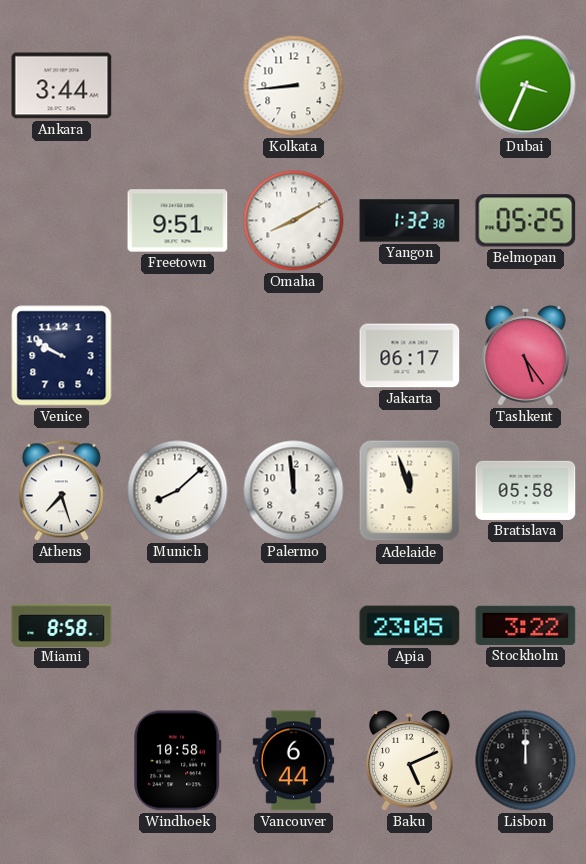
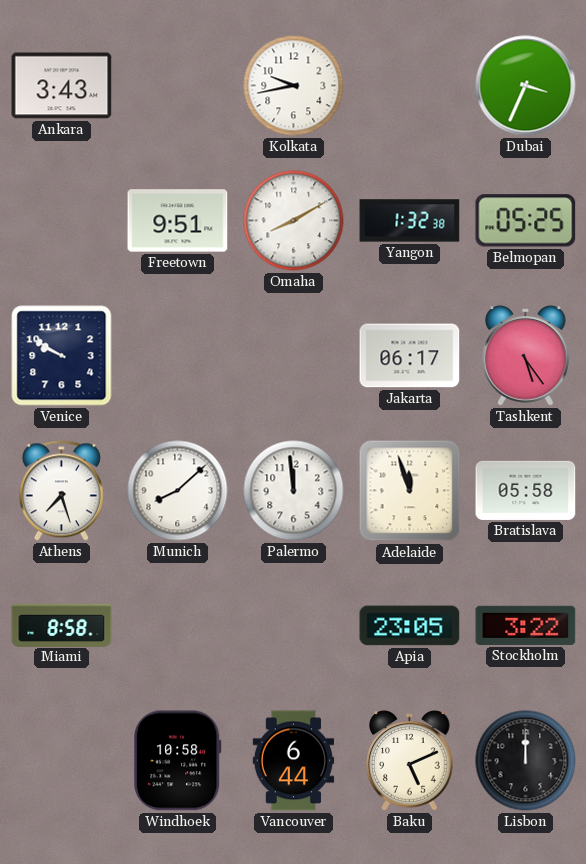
Ankara: 3:44 -> 3:43 (62, 86)
Kolkata: 8:44 -> 9:43 (294, 86)
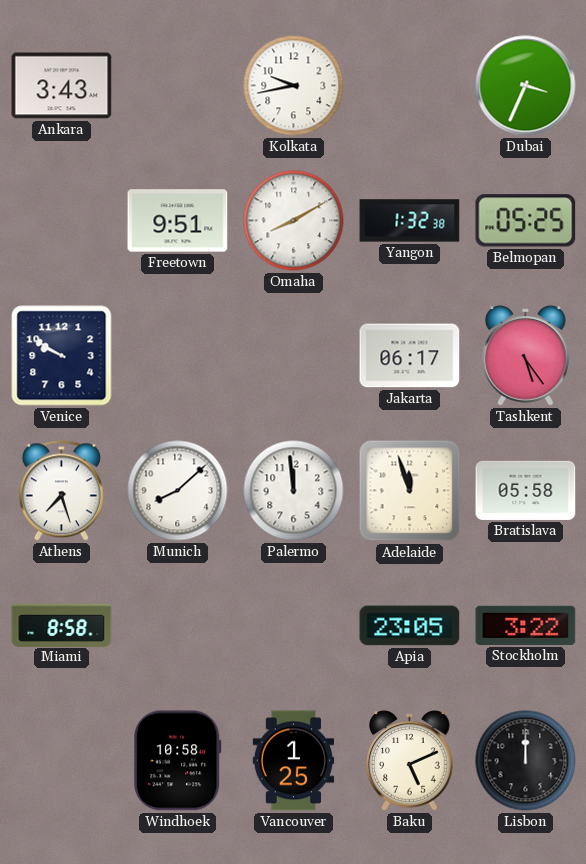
Vancouver: 6:44 -> 1:25 (294, 761)
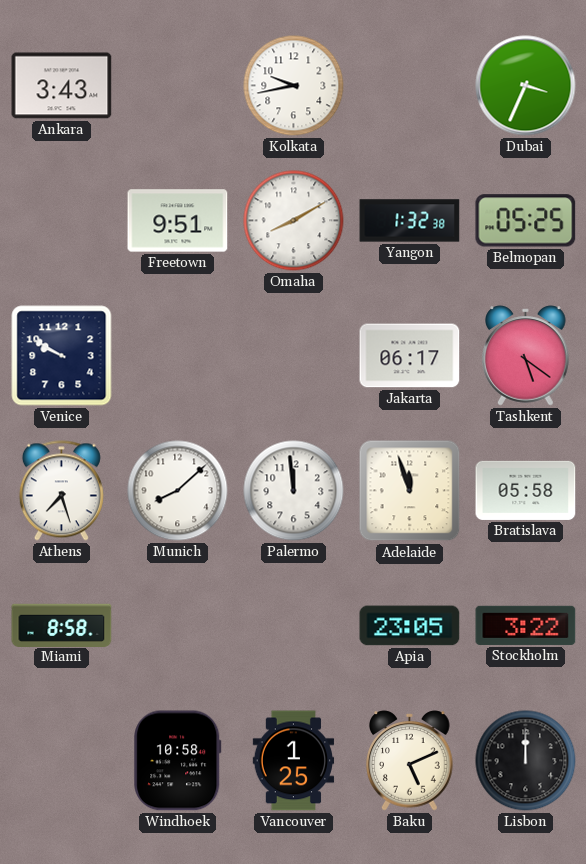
Tashkent: 5:24 -> 5:21 (526, 356)
